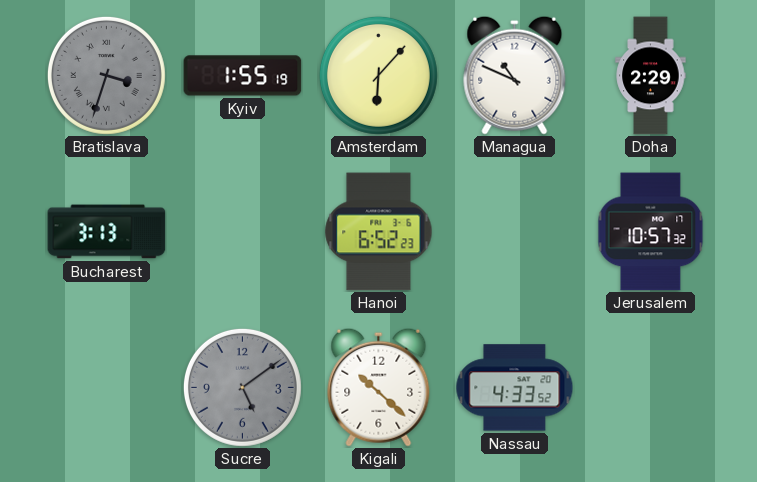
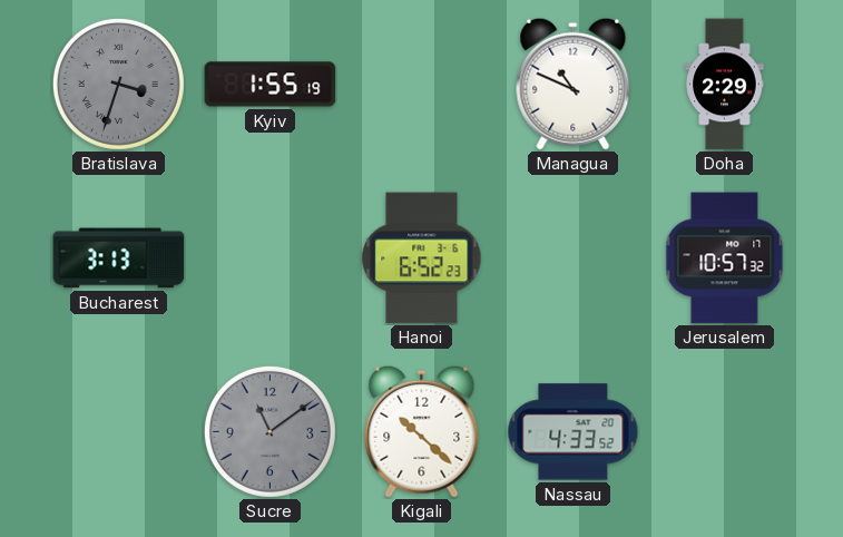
Amsterdam: 6:07 -> none (378, 75)
Sucre: 5:09 -> 11:09 (269, 431)
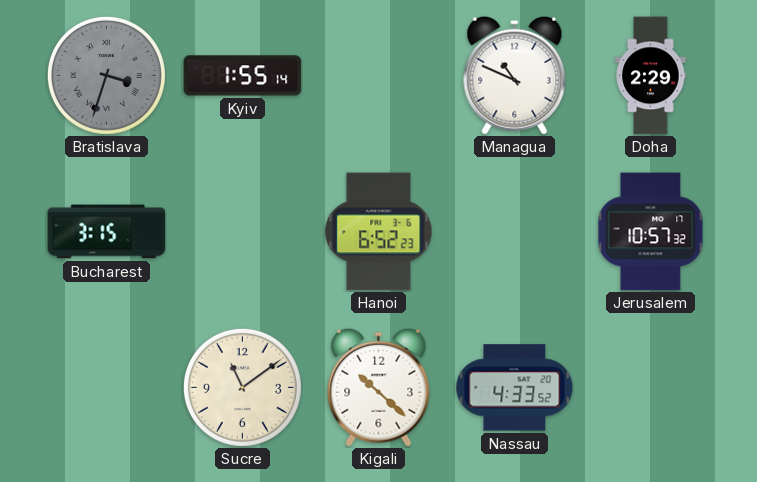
Kyiv: 1:55:19 -> 1:55:14 (243, 76)
Bucharest: 3:13 -> 3:15 (107, 232)
Sucre dial: grey -> cream (242, 387)
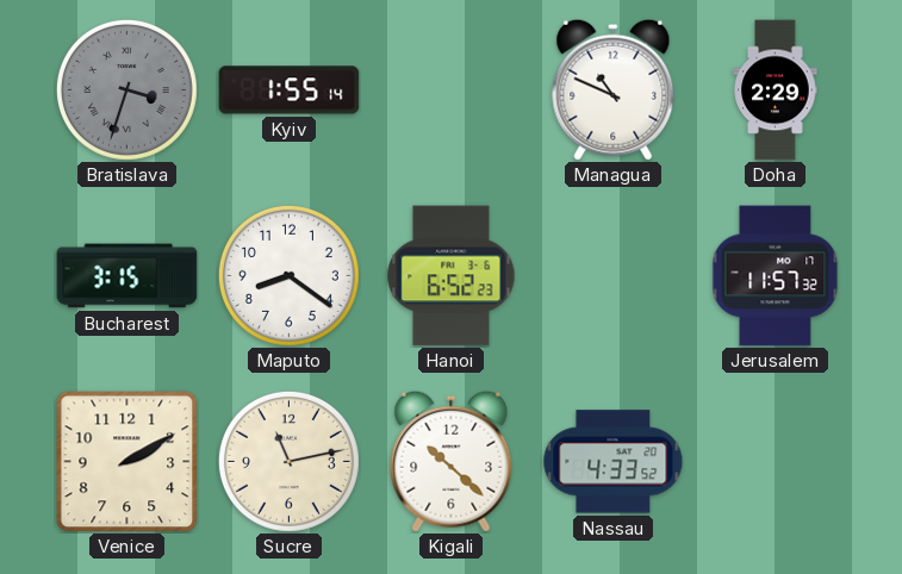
Maputo: none -> 8:21 (288, 275)
Jerusalem: 10:57 -> 11:57 (776, 276)
Venice: none -> 2:10 (127, 462)
Sucre: 11:09 -> 11:13 (288, 461)
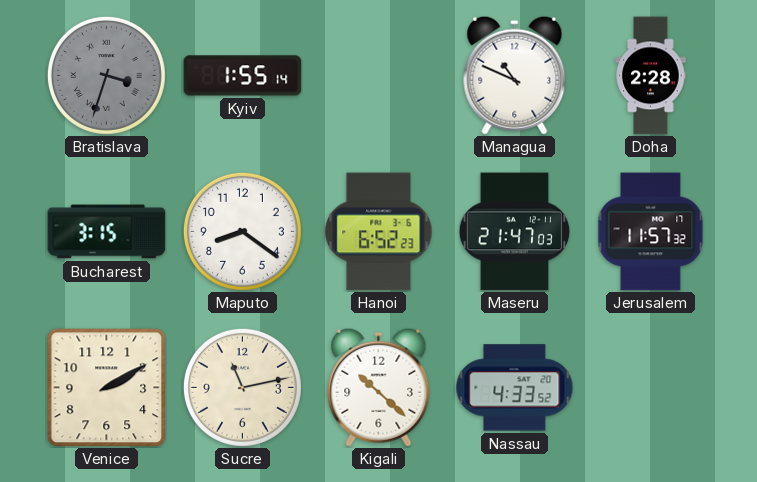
Doha: 2:29 -> 2:28 (651, 76)
Maseru: none -> 21:47 (515, 232)
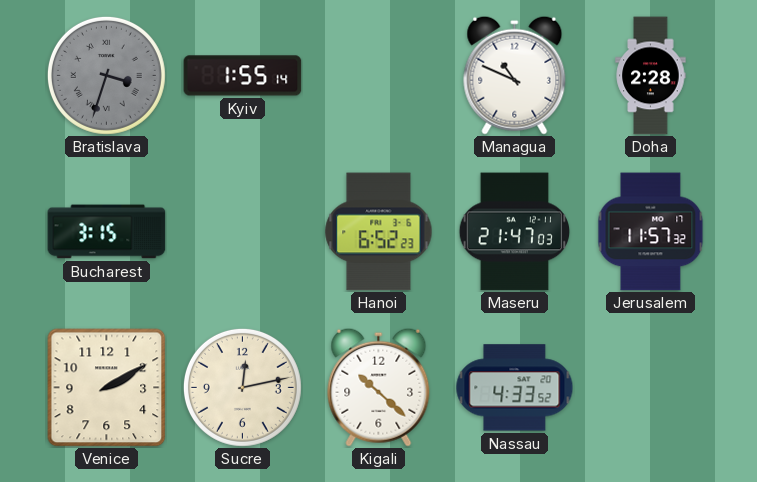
Maputo: 8:21 -> none (242, 231)
Sucre: 11:13 -> 12:13 (242, 387)
